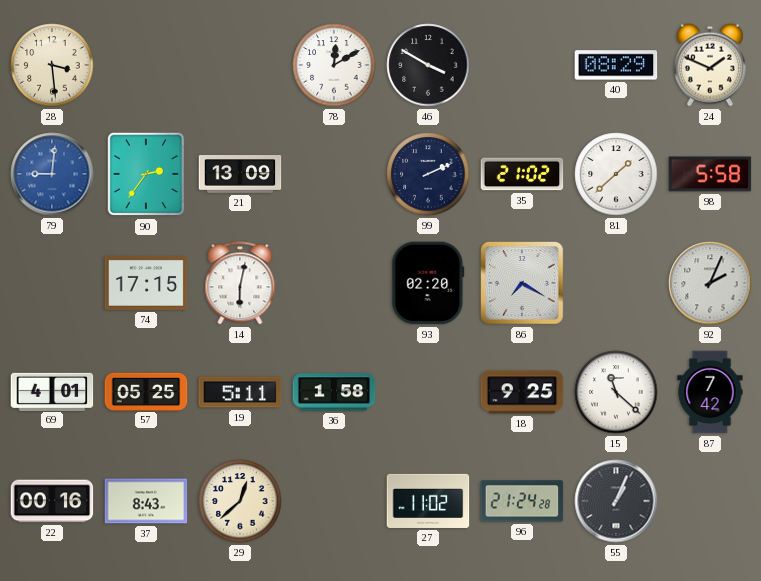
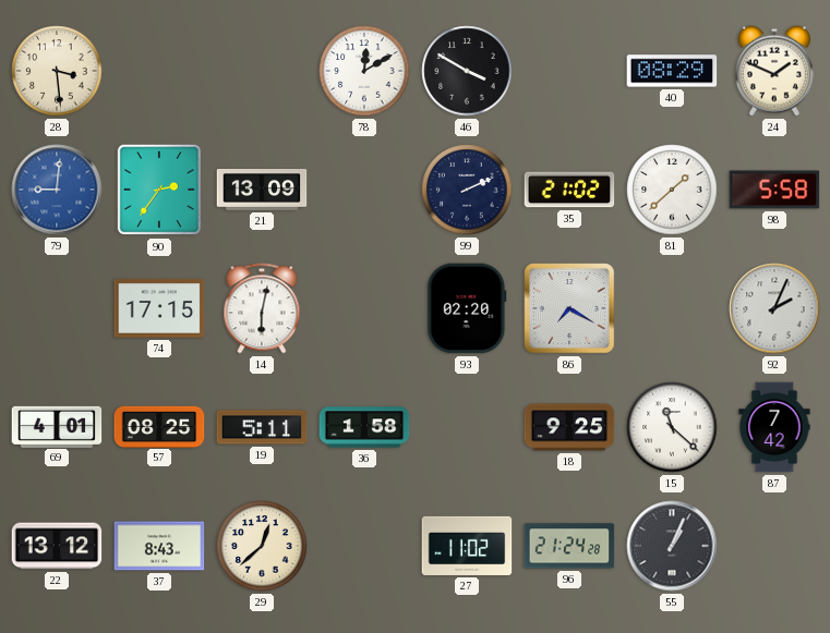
57: 05:25 -> 08:25 (159, 426)
22: 00:16 -> 13:12 (57, 546)
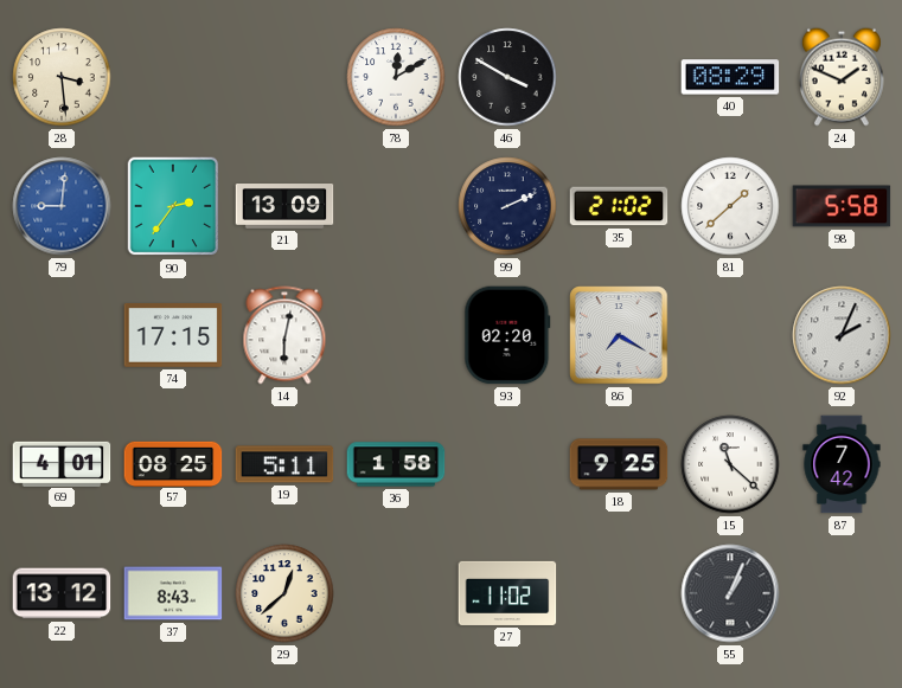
96: 21:24 -> none (569, 546)
